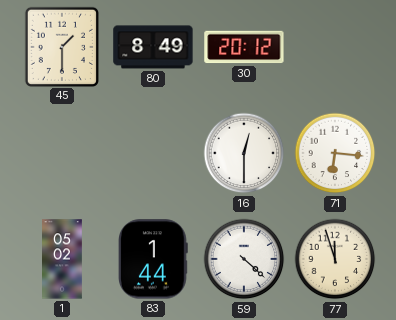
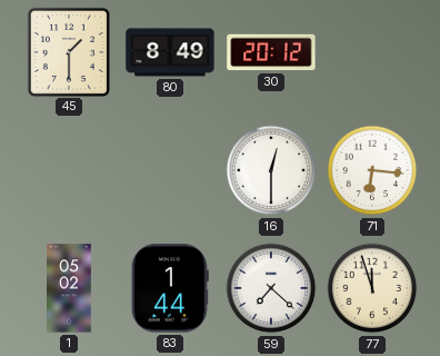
59: 4:22 -> 7:22 (271, 288)
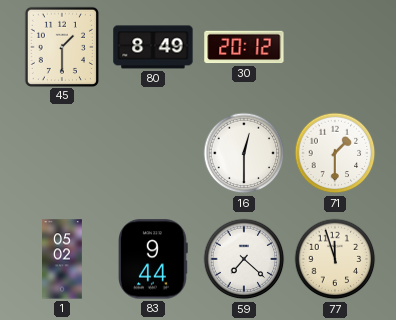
71: 6:16 -> 1:30 (335, 153)
83: 1:44 -> 9:44 (154, 259)
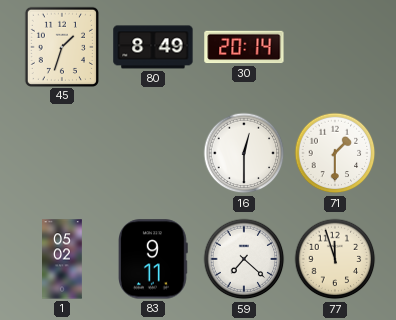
45: 1:30 -> 1:33 (62, 46)
30: 20:12 -> 20:14 (244, 47)
83: 9:44 -> 9:11 (154, 259)
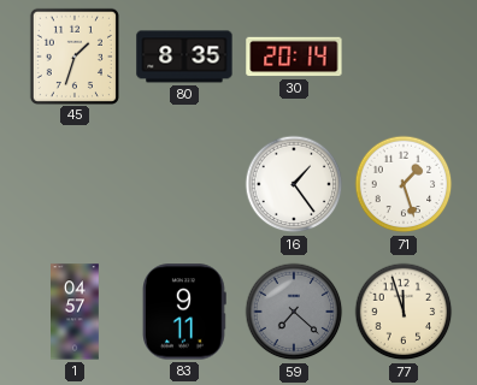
80: 8:49 -> 8:35 (184, 57)
16: 12:30 -> 1:24 (294, 184)
71: 1:30 -> 1:27 (404, 184)
1: 05:02 -> 04:57 (75, 312)
59 dial: white -> grey (294, 312)
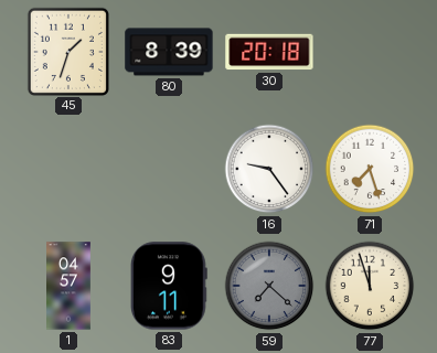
80: 8:35 -> 8:39 (169, 52)
30: 20:14 -> 20:18 (269, 52)
16: 1:24 -> 9:24 (269, 169)
71: 1:27 -> 7:27 (370, 169)
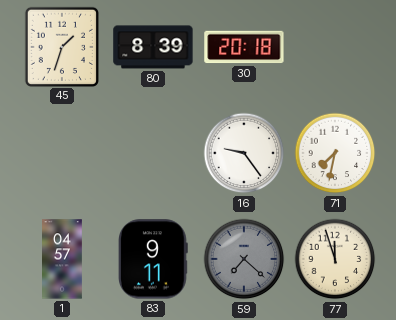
71: 7:27 -> 7:32 (335, 153)
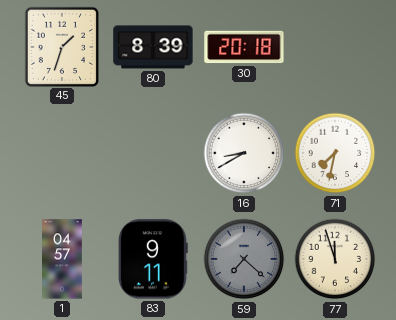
16: 9:24 -> 8:40 (244, 153)
